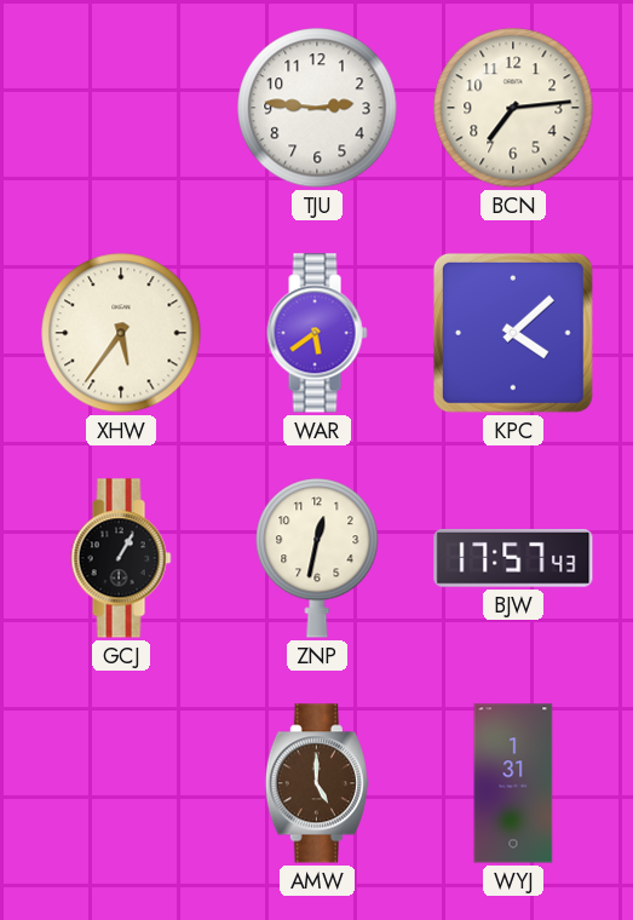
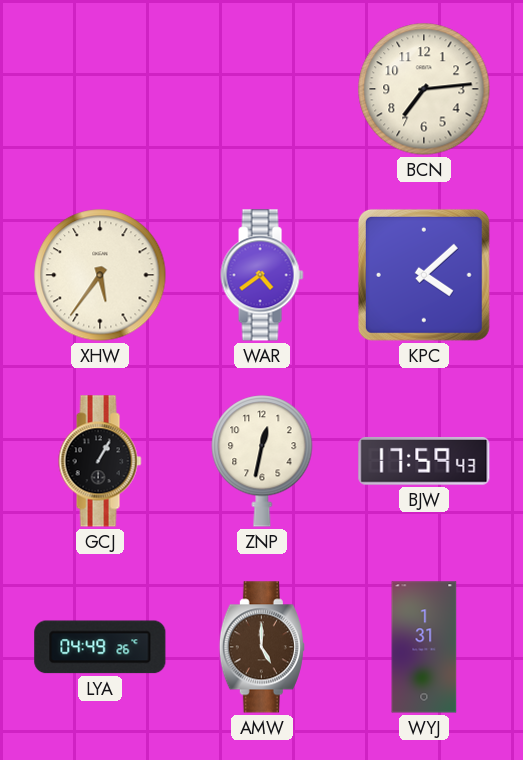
TJU: 2:46 -> none (317, 108)
WAR: 5:39 -> 4:39 (262, 275)
BJW: 17:57 -> 17:59 (424, 462)
LYA: none -> 04:49 (100, 647)
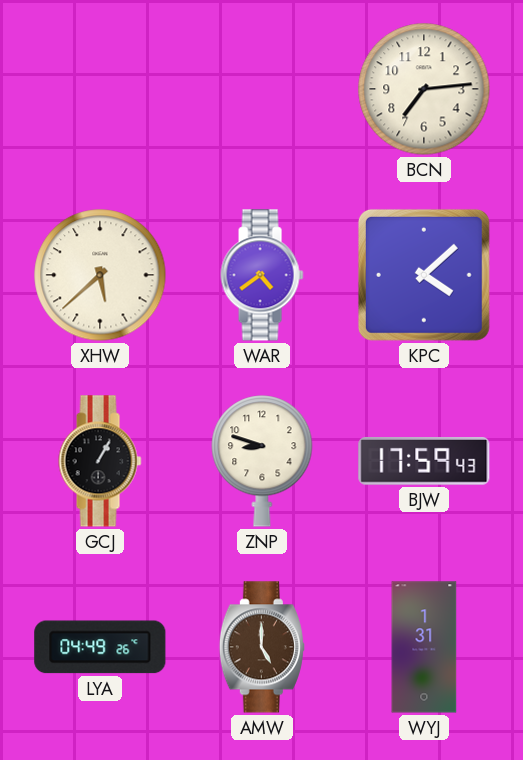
XHW: 5:36 -> 5:38 (100, 275)
ZNP: 12:32 -> 8:48 (262, 461)
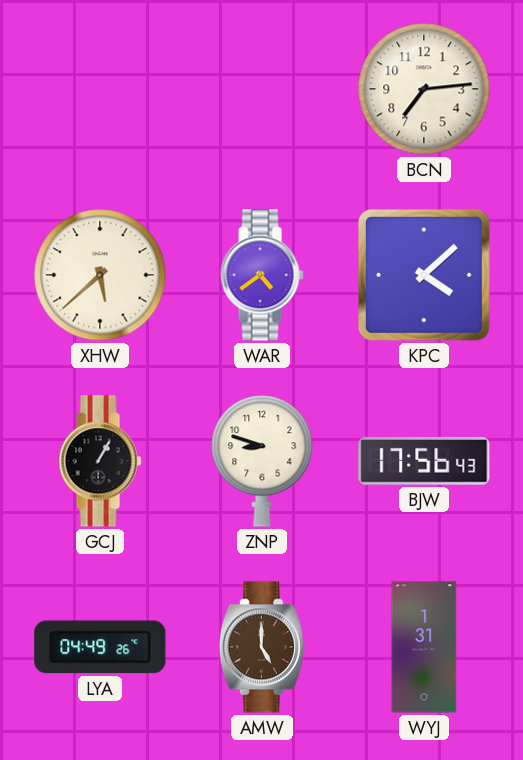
BJW: 17:59 -> 17:56 (424, 462)
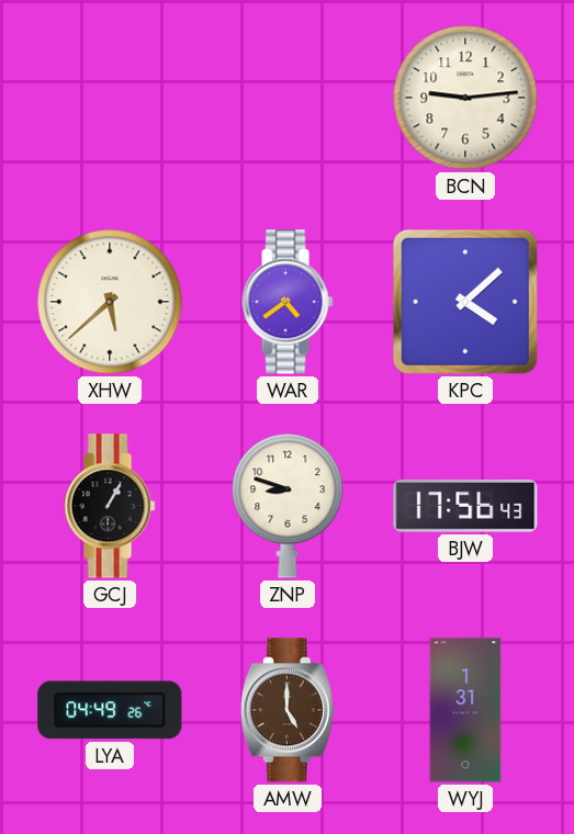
BCN: 7:14 -> 9:14 (465, 98)
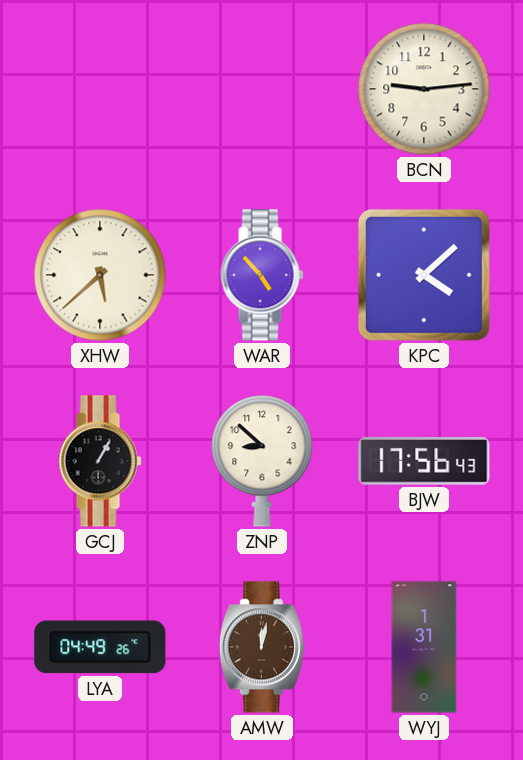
WAR: 4:39 -> 4:53 (262, 275)
ZNP: 8:48 -> 8:52 (262, 461)
AMW: 5:00 -> 12:02 (262, 647)
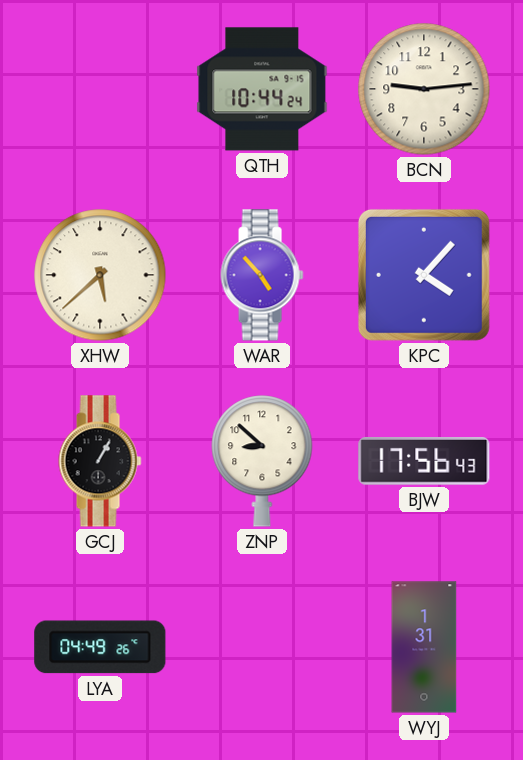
QTH: none -> 10:44 (262, 89)
KPC: 4:08 -> 4:07 (424, 275)
AMW: 12:02 -> none (262, 647)
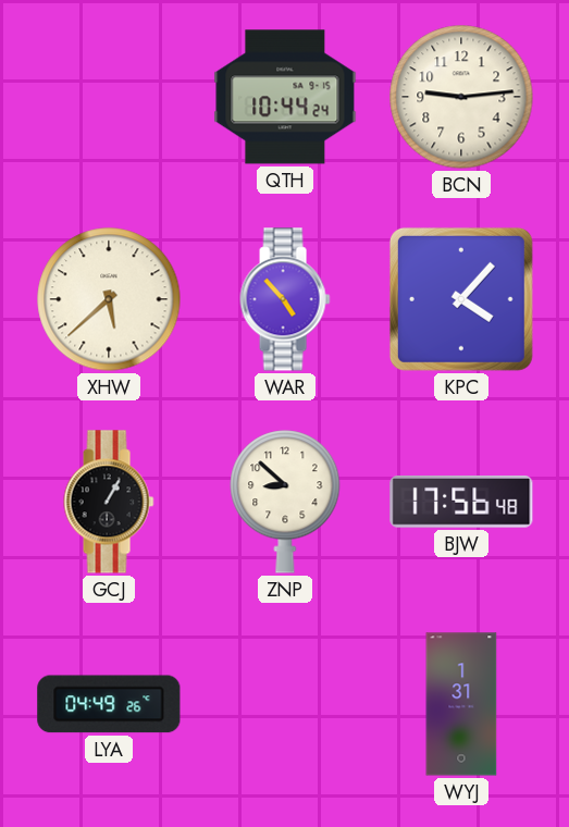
BJW: 17:56:43 -> 17:56:48 (461, 503)
